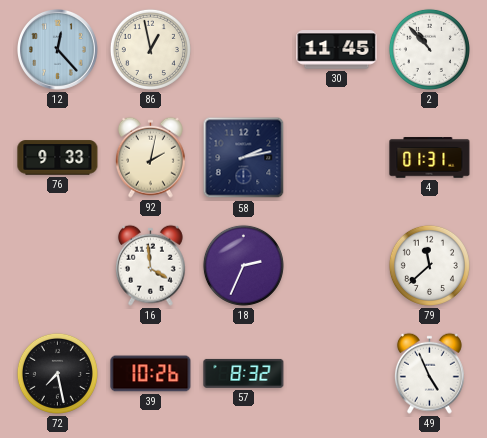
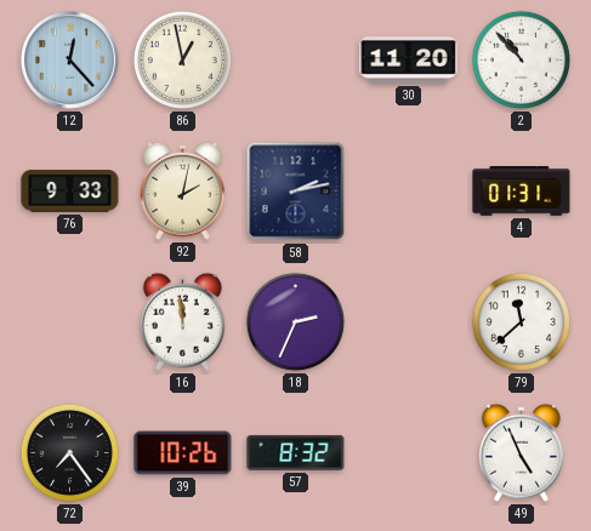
30: 11:45 -> 11:20 (409, 61)
16: 3:59 -> 11:59 (182, 321)
72: 7:28 -> 7:24 (69, 452)
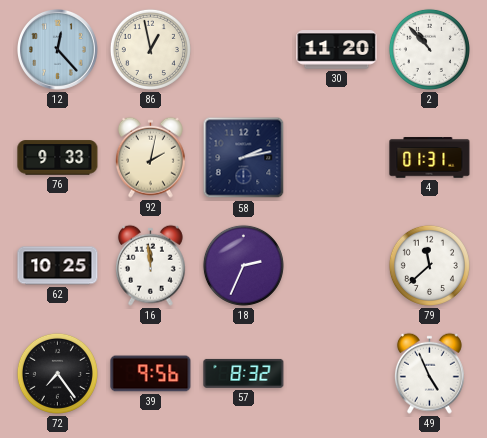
62: none -> 10:25 (58, 266)
39: 10:26 -> 9:56 (151, 374)
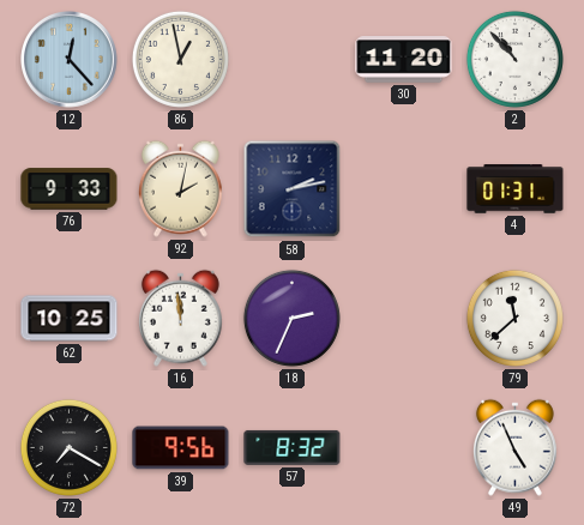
72: 7:24 -> 7:20 (68, 447)
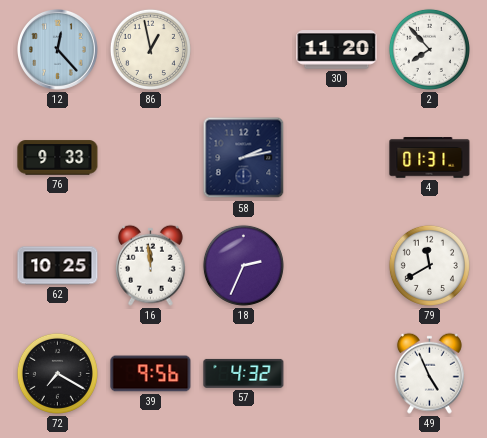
2: 10:53 -> 7:53 (429, 49)
92: 2:02 -> none (180, 188)
79: 11:38 -> 11:40 (429, 265)
57: 8:32 -> 4:32 (244, 373)
